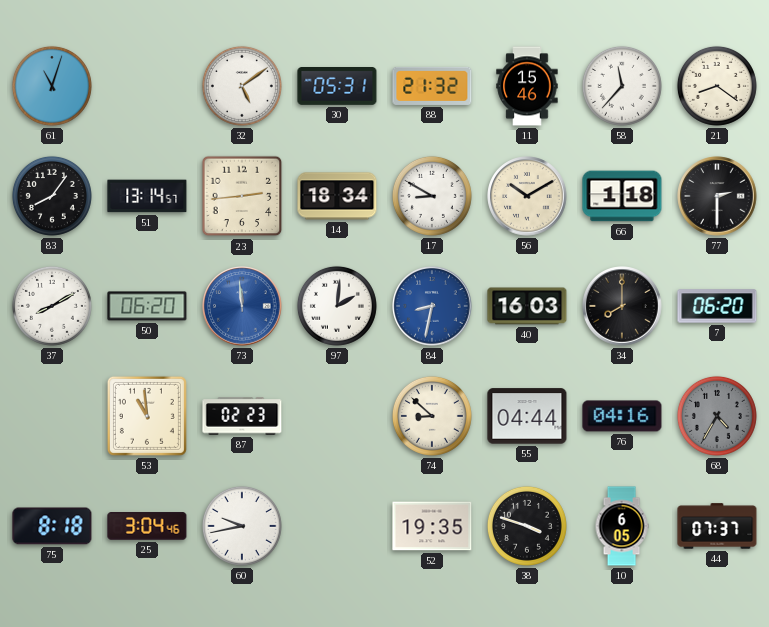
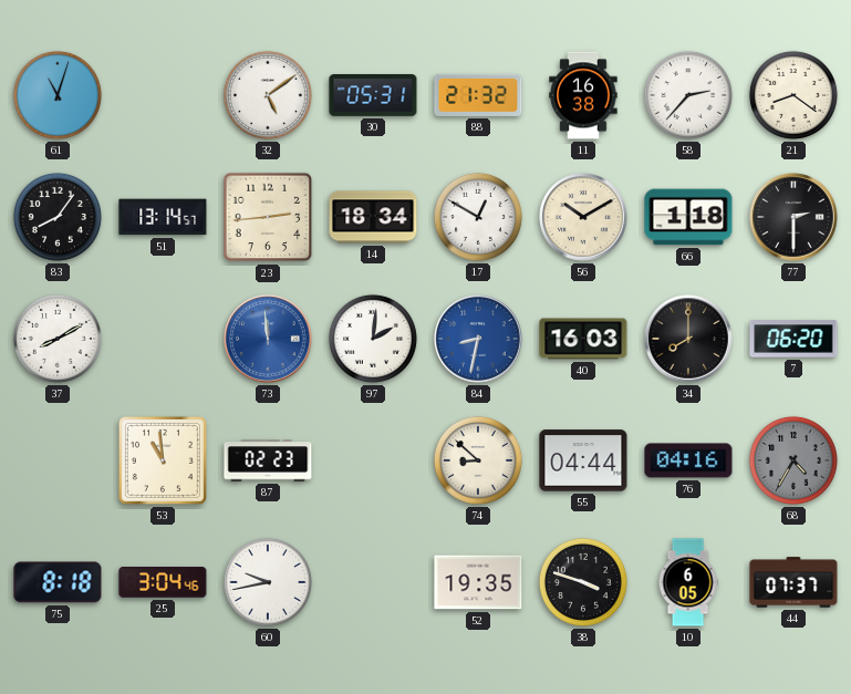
11: 15:46 -> 16:38 (583, 95)
58: 11:37 -> 2:37 (688, 95)
17: 8:50 -> 12:50 (478, 217)
50: 06:20 -> none (147, 306)
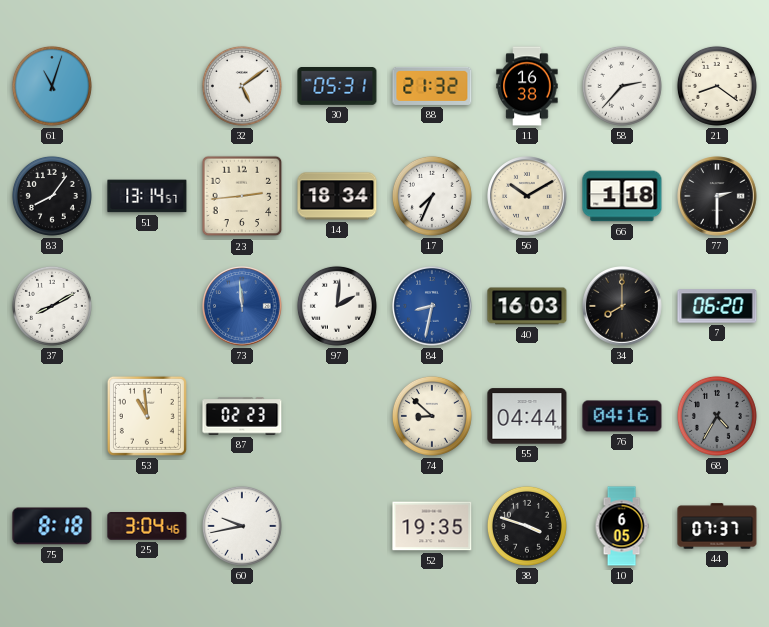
17: 12:50 -> 7:34 (432, 196)
